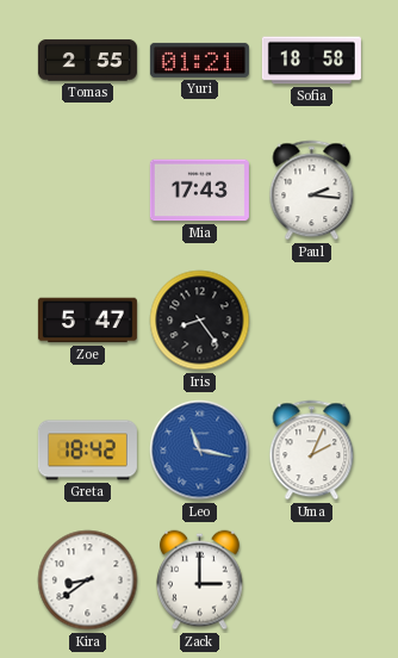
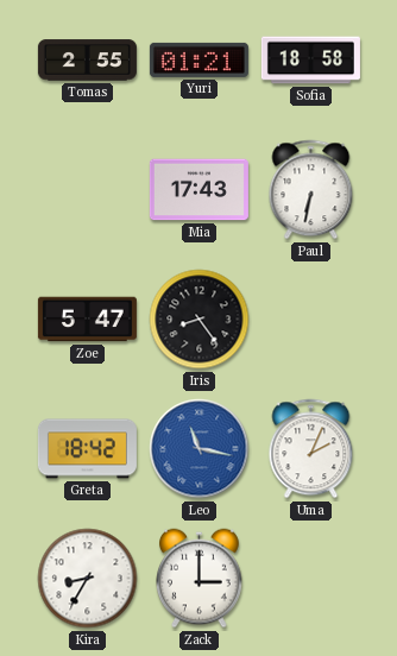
Paul: 2:16 -> 6:32 (311, 190)
Kira: 8:39 -> 8:35 (88, 579)
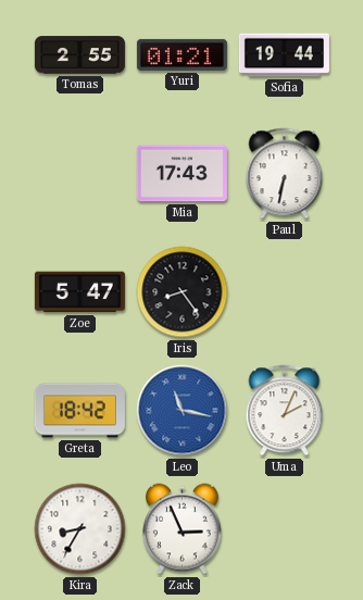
Sofia: 18:58 -> 19:44 (284, 55)
Zack: 3:00 -> 2:56 (183, 529)
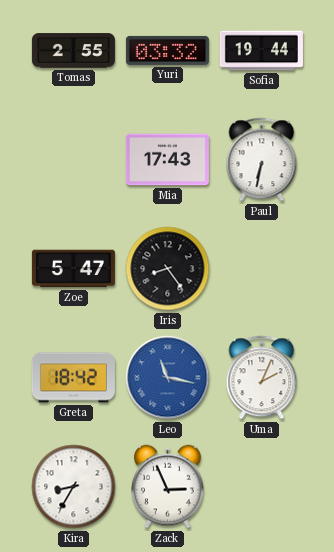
Yuri: 01:21 -> 03:32 (167, 50)
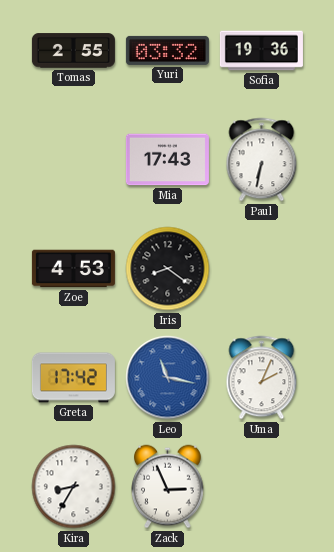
Sofia: 19:44 -> 19:36 (261, 51)
Zoe: 5:47 -> 4:53 (73, 269)
Iris: 8:24 -> 8:21 (168, 269)
Greta: 18:42 -> 17:42 (73, 378)
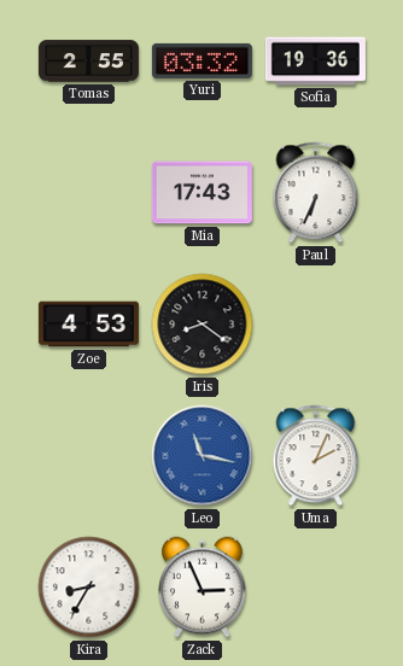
Paul: 6:32 -> 6:34 (316, 193)
Greta: 17:42 -> none (73, 378)
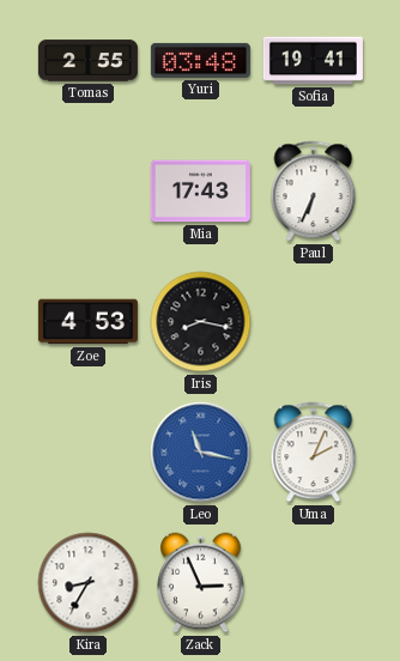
Yuri: 03:32 -> 03:48 (200, 60)
Sofia: 19:36 -> 19:41 (313, 61)
Iris: 8:21 -> 8:17 (201, 322)
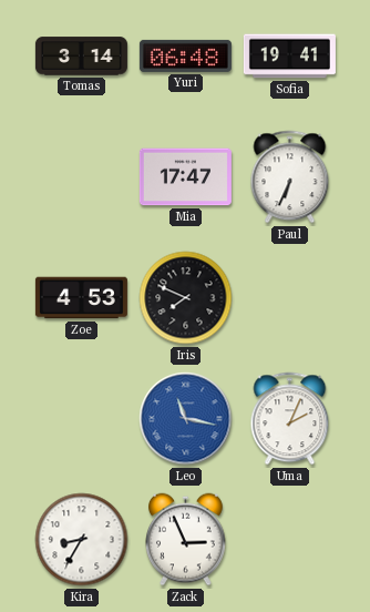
Tomas: 2:55 -> 3:14 (81, 57)
Yuri: 03:48 -> 06:48 (185, 55)
Mia: 17:43 -> 17:47 (185, 177)
Iris: 8:17 -> 7:49 (186, 298)
